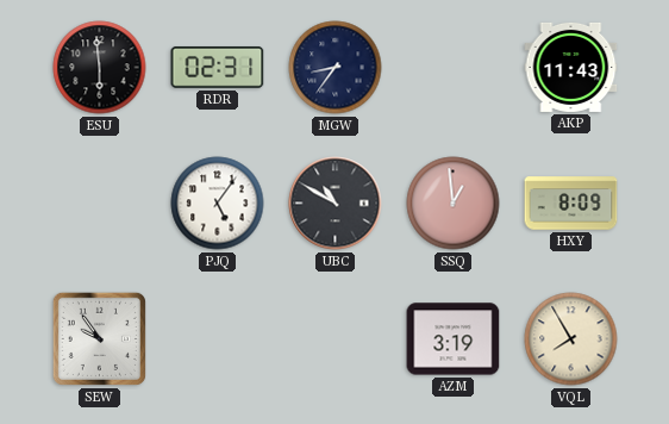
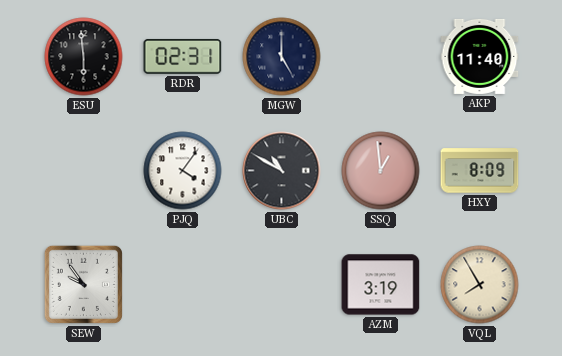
MGW: 8:36 -> 5:00 (282, 57)
AKP: 11:43 -> 11:40 (480, 56)
PJQ: 5:06 -> 4:06 (183, 171)
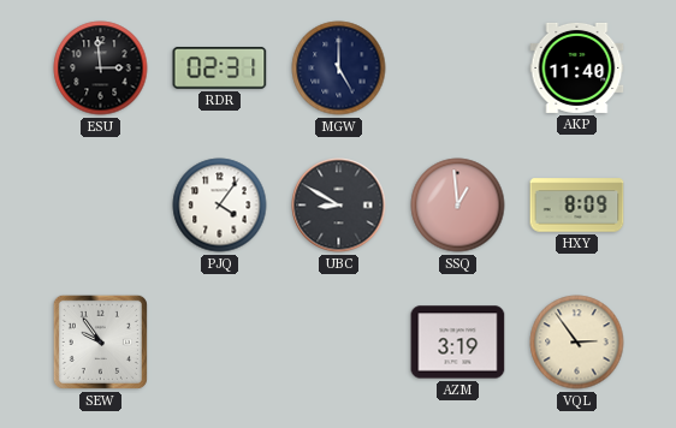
ESU: 5:59 -> 2:59 (101, 69)
UBC: 10:50 -> 8:50 (339, 206)
VQL: 7:55 -> 2:54 (577, 343)
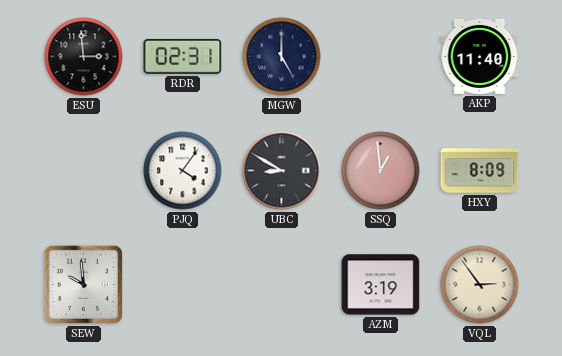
SEW: 9:54 -> 9:59 (83, 284)
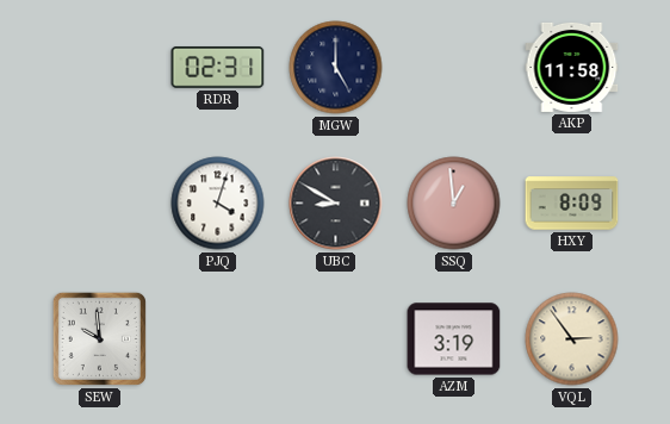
ESU: 2:59 -> none (84, 57)
AKP: 11:40 -> 11:58 (572, 67)
PJQ: 4:06 -> 4:03 (218, 204)
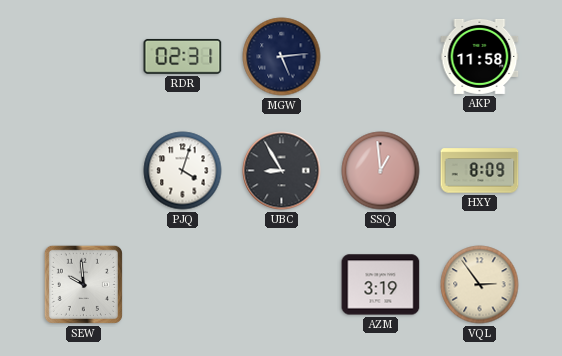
MGW: 5:00 -> 5:14 (282, 57)
UBC: 8:50 -> 8:55 (282, 171)
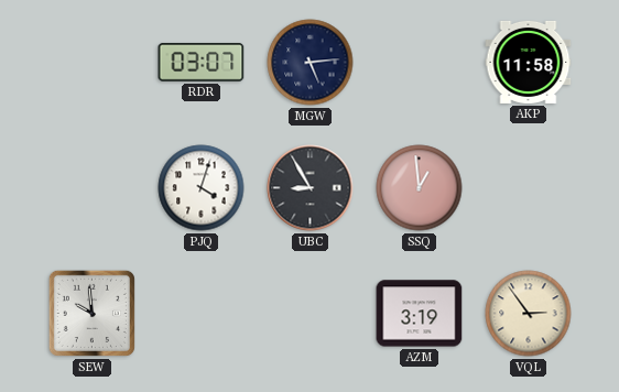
RDR: 02:31 -> 03:07 (202, 62)
HXY: 8:09 -> none (480, 171)
